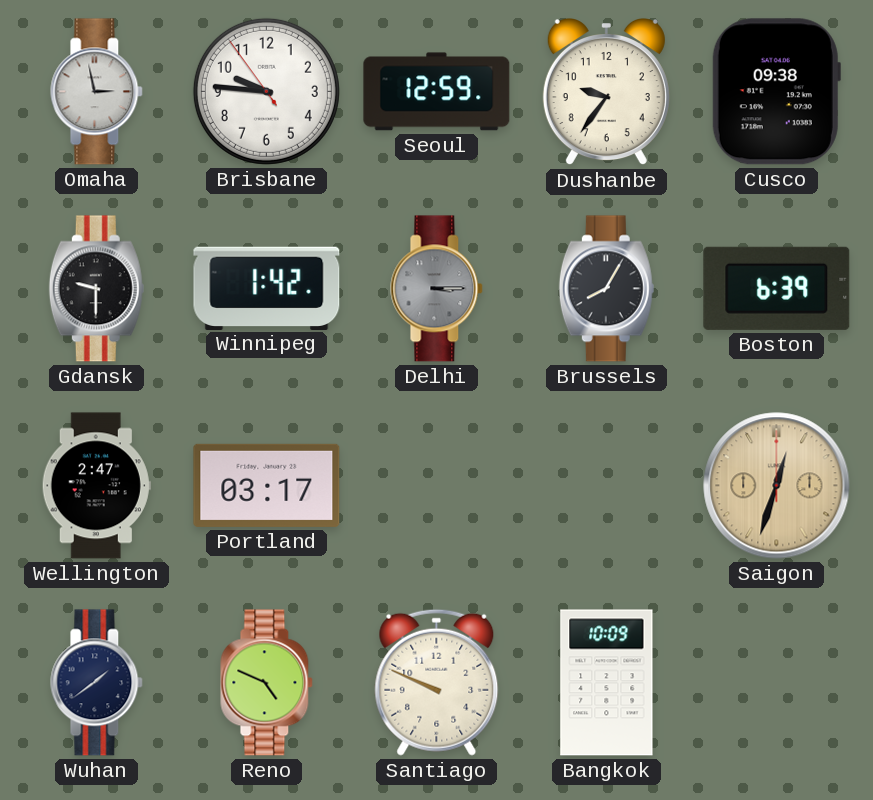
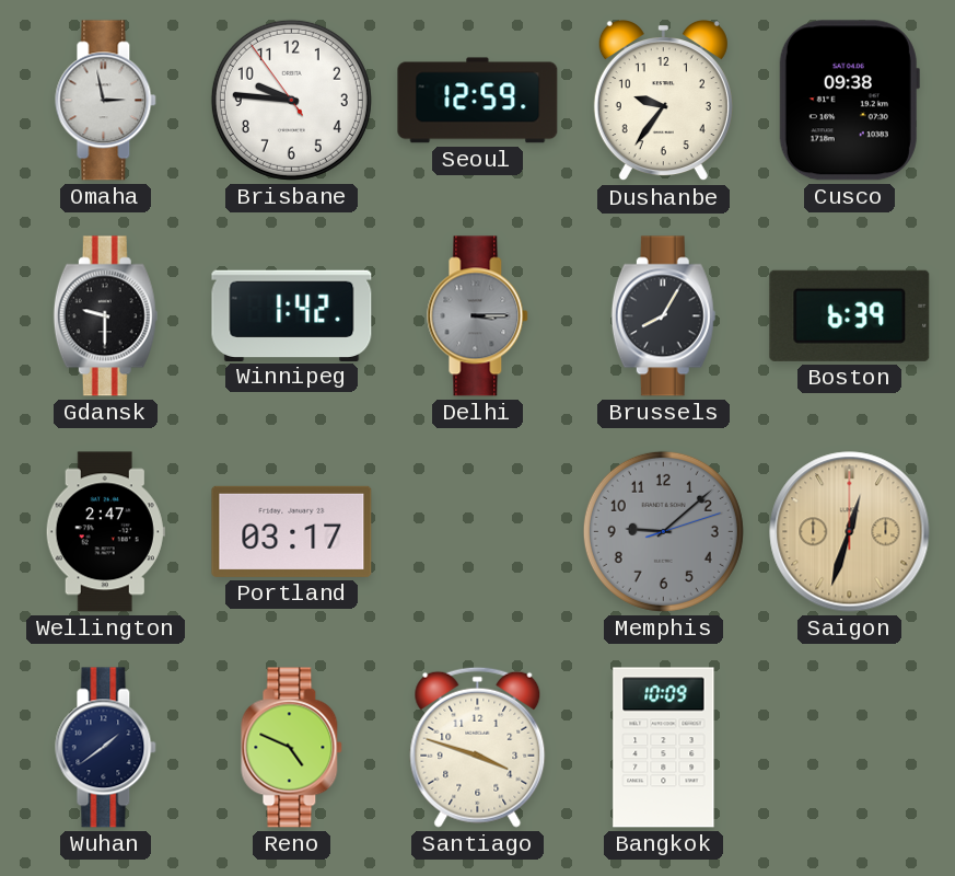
Memphis: none -> 9:08 (663, 531)
Santiago: 9:49 -> 3:48 (478, 747)
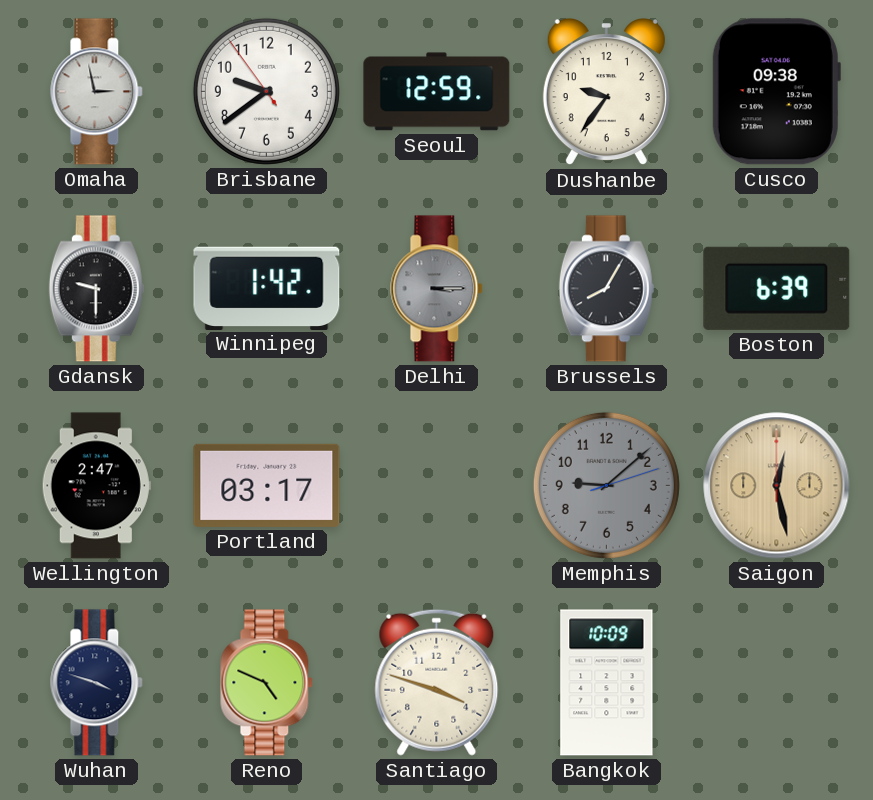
Brisbane: 9:45 -> 9:38 (266, 91)
Saigon: 12:33 -> 12:28 (777, 486)
Wuhan: 1:39 -> 3:48 (97, 683)
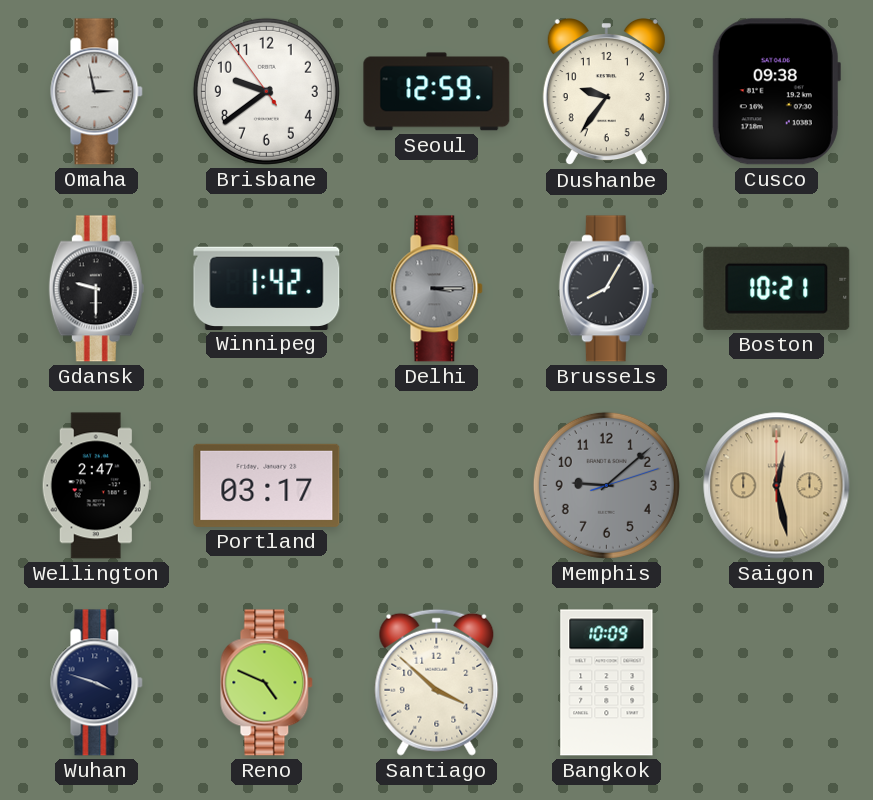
Boston: 6:39 -> 10:21 (777, 288)
Santiago: 3:48 -> 3:52 (437, 682)
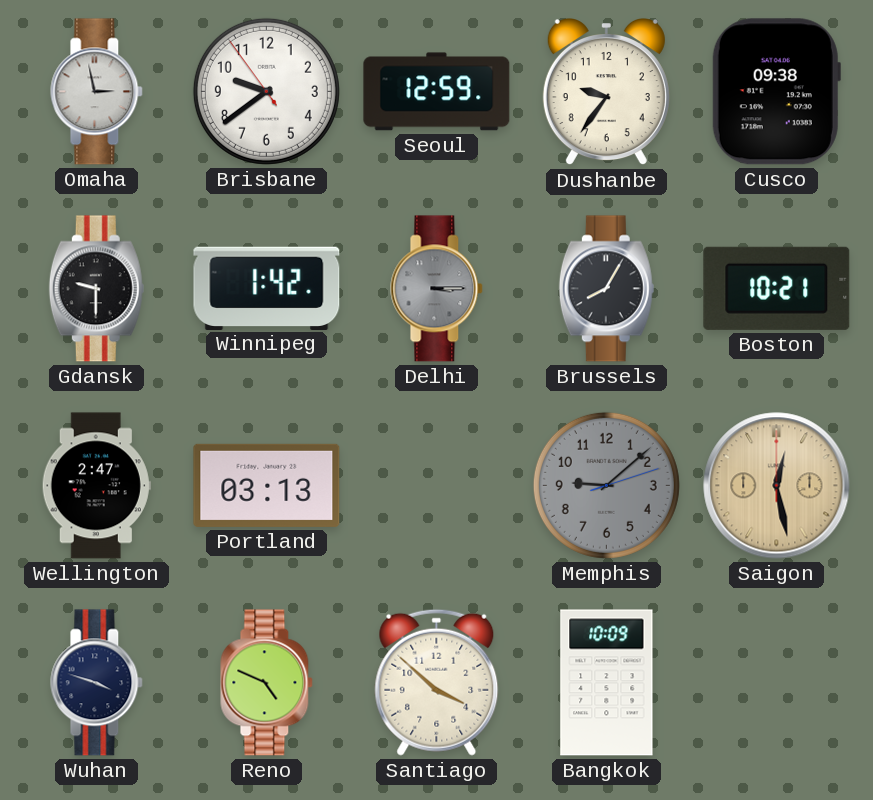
Portland: 03:17 -> 03:13 (267, 485)
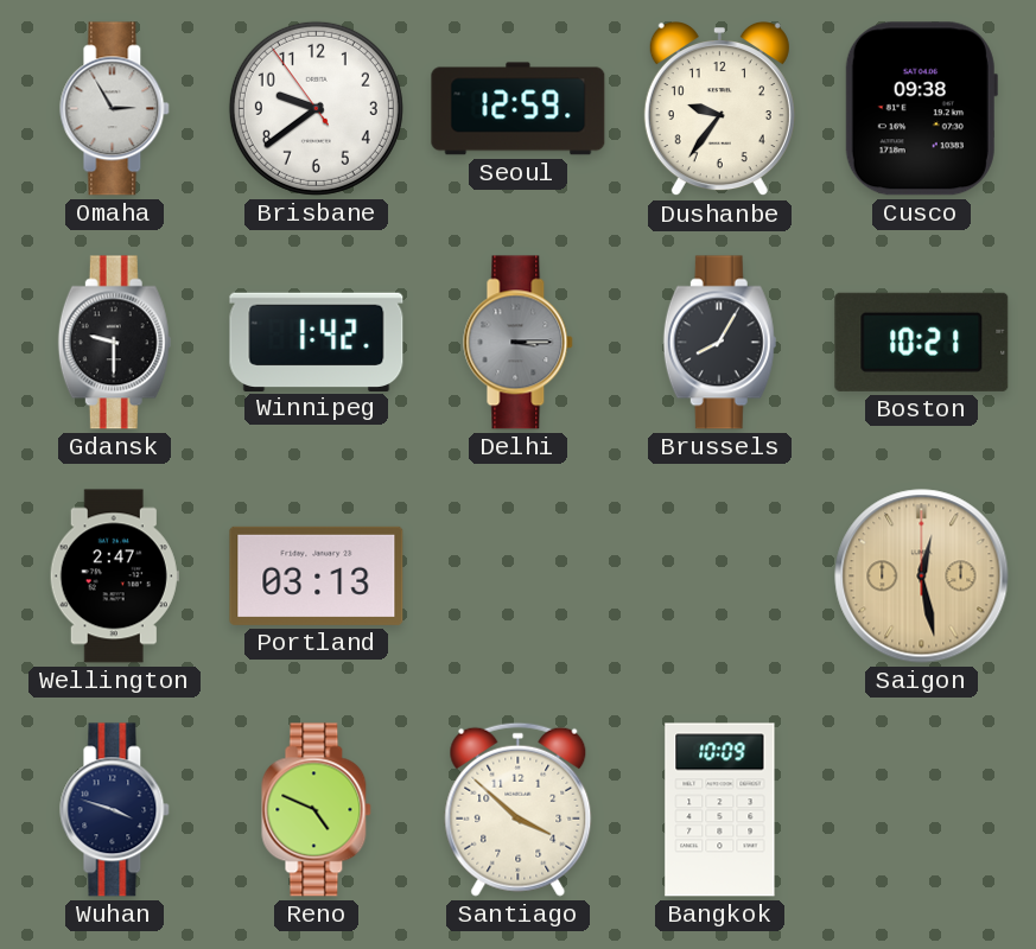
Omaha: 2:58 -> 2:55 (115, 109)
Memphis: 9:08 -> none (606, 485)
